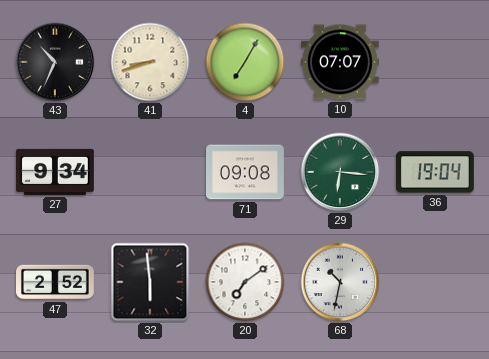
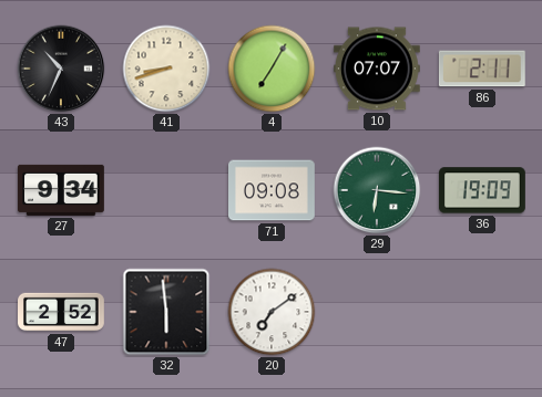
86: none -> 2:11 (482, 69)
36: 19:04 -> 19:09 (483, 190)
68: 10:32 -> none (340, 282)
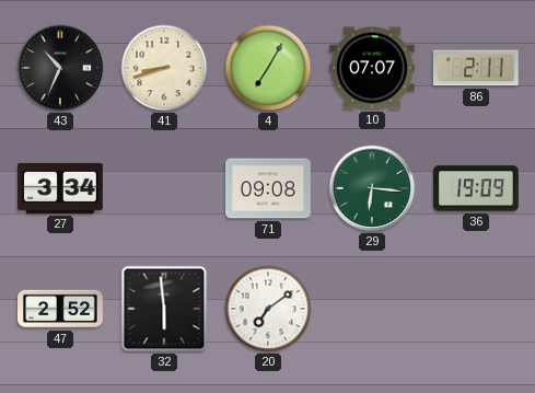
27: 9:34 -> 3:34 (61, 188)
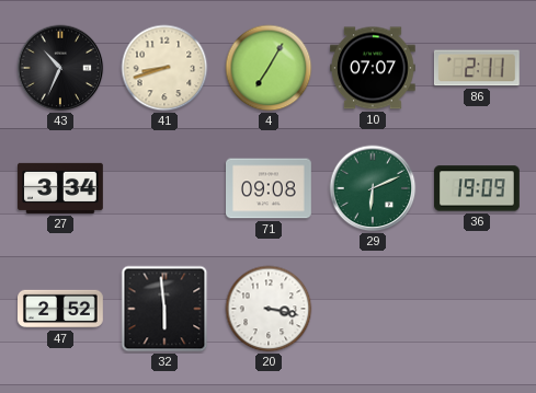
29: 6:16 -> 6:11 (373, 188)
20: 7:09 -> 3:17 (269, 309)
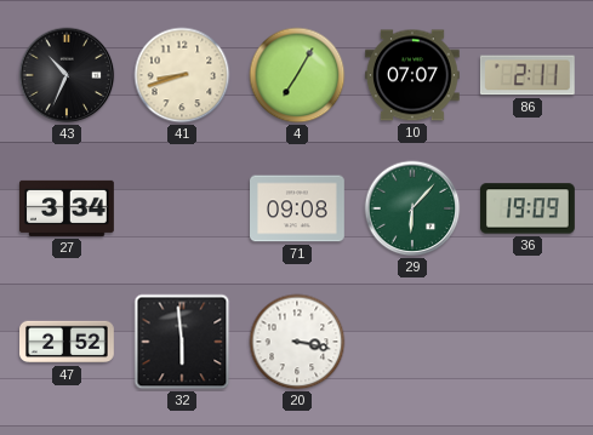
29: 6:11 -> 6:07 (412, 208)
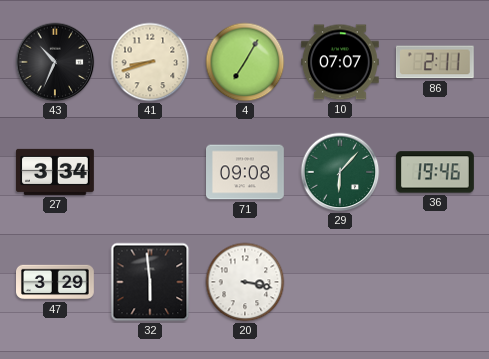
36: 19:09 -> 19:46 (436, 172)
47: 2:52 -> 3:29 (56, 282)
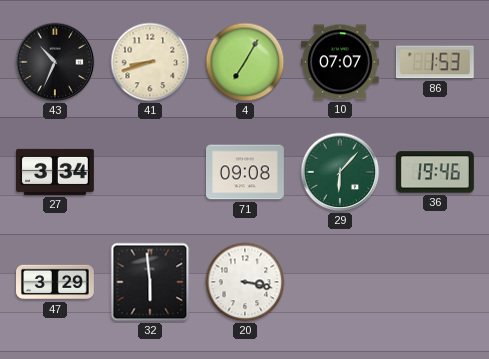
86: 2:11 -> 1:53 (435, 62)
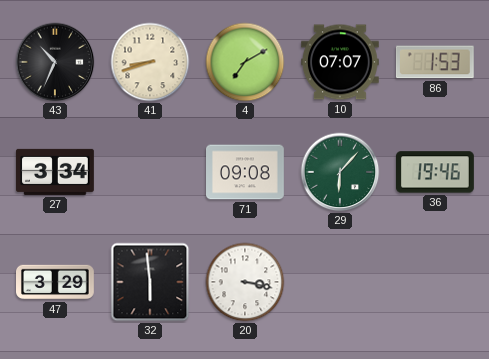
4: 7:05 -> 7:10 (245, 62)
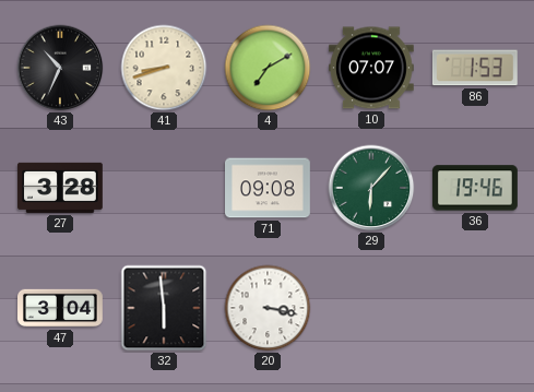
27: 3:34 -> 3:28 (61, 188)
47: 3:29 -> 3:04 (61, 308)
